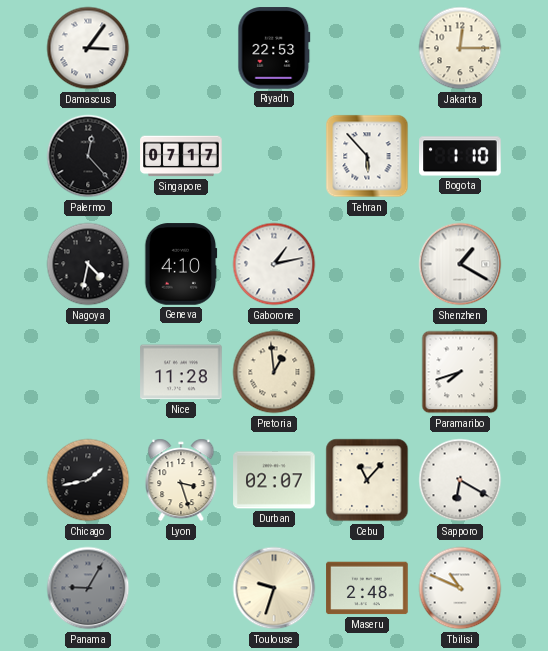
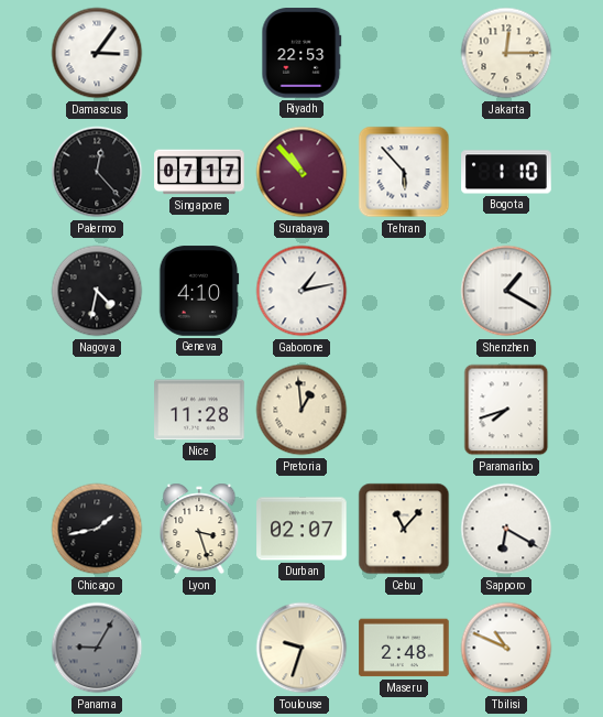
Surabaya: none -> 10:53 (301, 172)
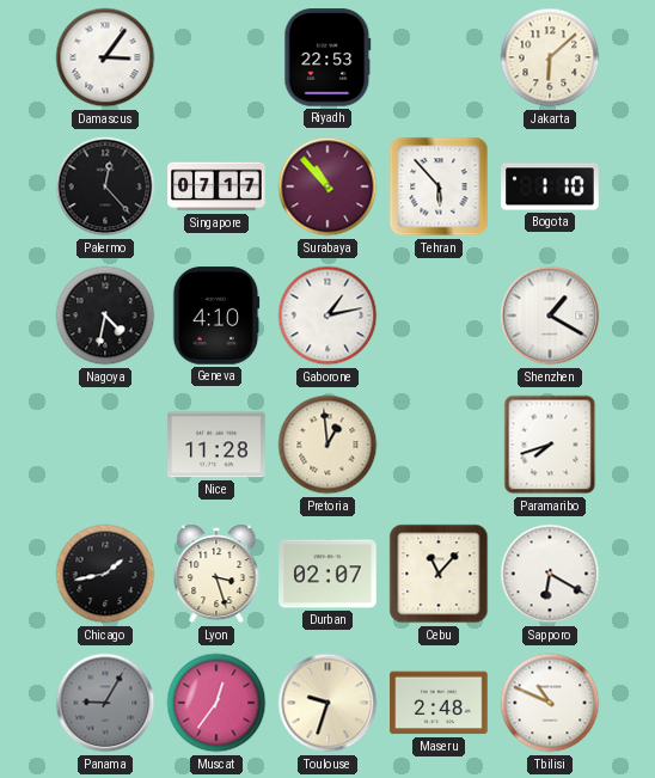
Jakarta: 12:15 -> 6:08 (550, 57)
Muscat: none -> 12:36 (216, 703)
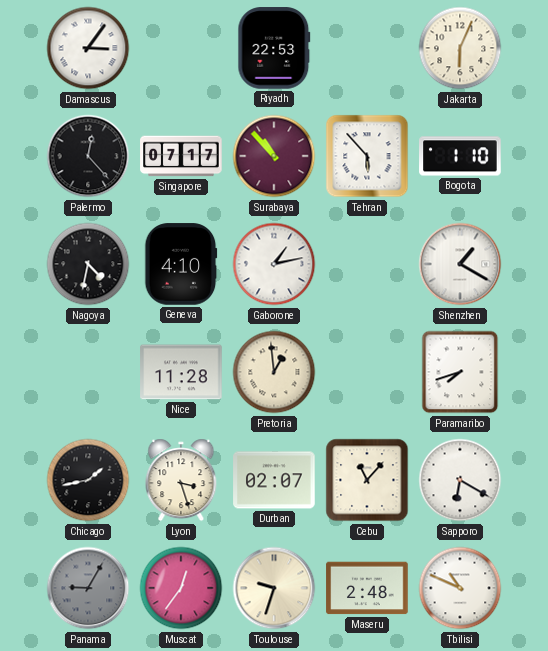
Jakarta: 6:08 -> 6:04 (460, 48)
